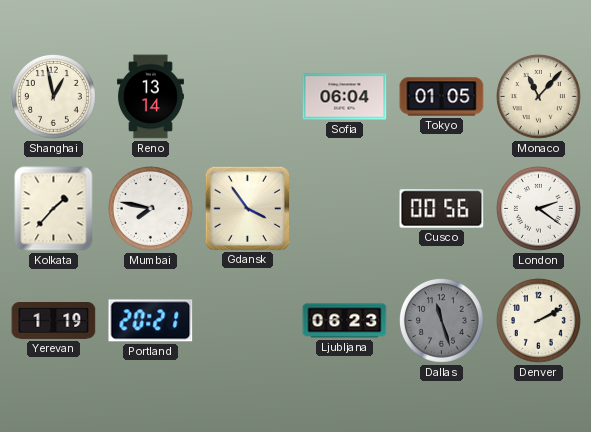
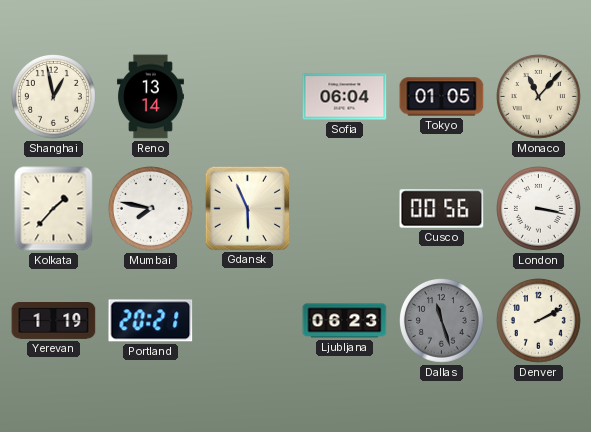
Gdansk: 3:54 -> 5:56 (247, 208)
London: 2:21 -> 3:17 (539, 209)
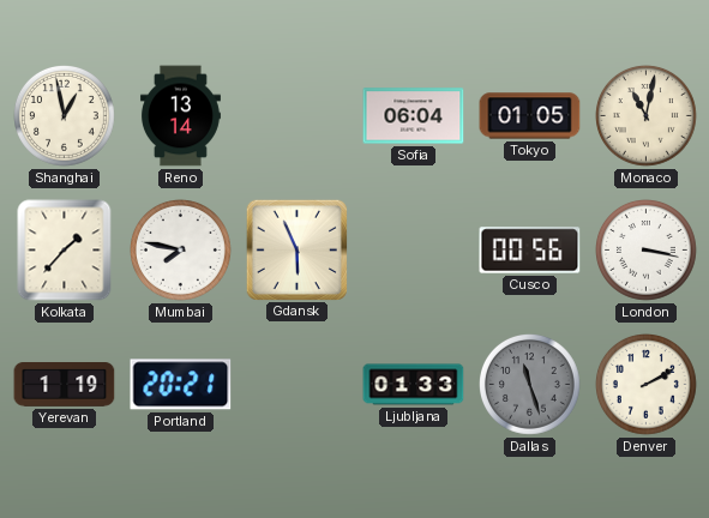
Monaco: 11:07 -> 11:02 (647, 116)
Ljubljana: 06:23 -> 01:33 (414, 385)
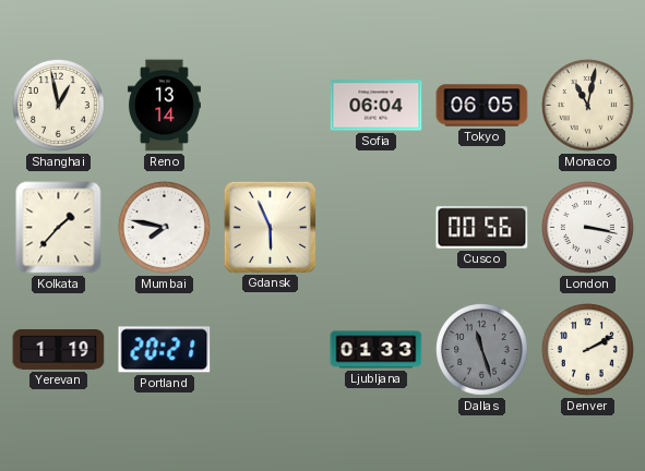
Tokyo: 01:05 -> 06:05 (482, 106)
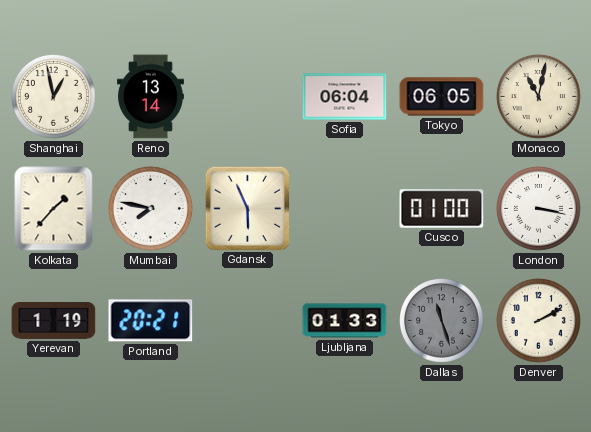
Cusco: 00:56 -> 01:00 (442, 209)
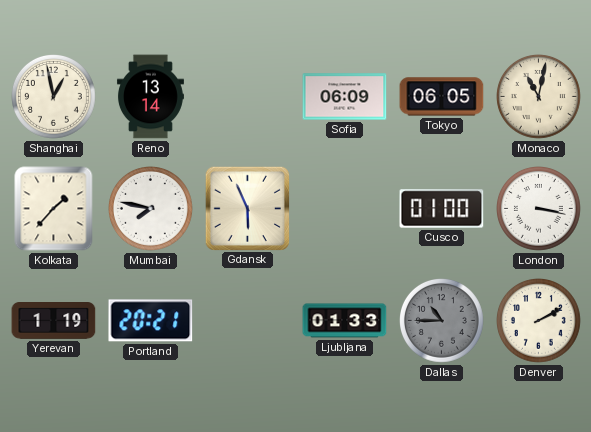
Sofia: 06:04 -> 06:09 (345, 97)
Dallas: 11:27 -> 10:45 (442, 321)
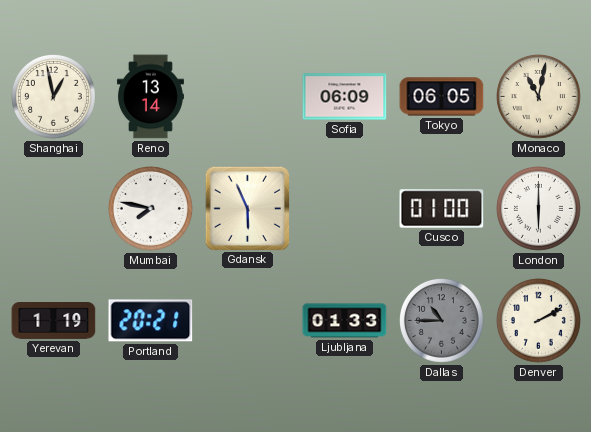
Kolkata: 1:37 -> none (54, 209)
London: 3:17 -> 6:00 (539, 209)
